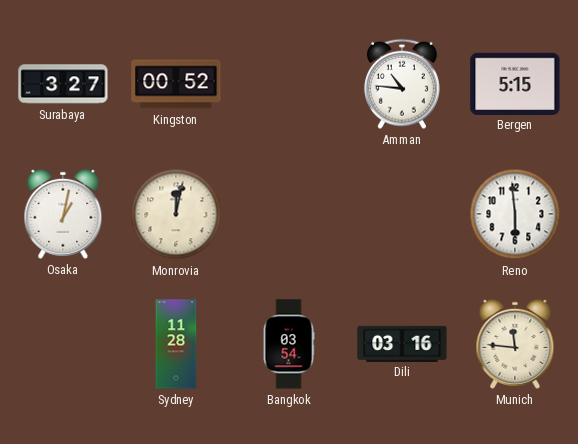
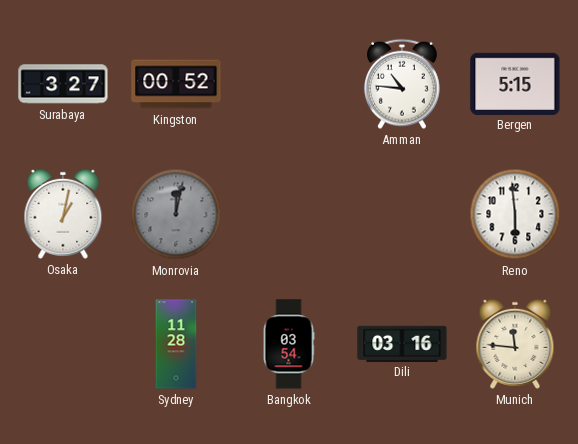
Monrovia dial: cream -> grey (176, 214)
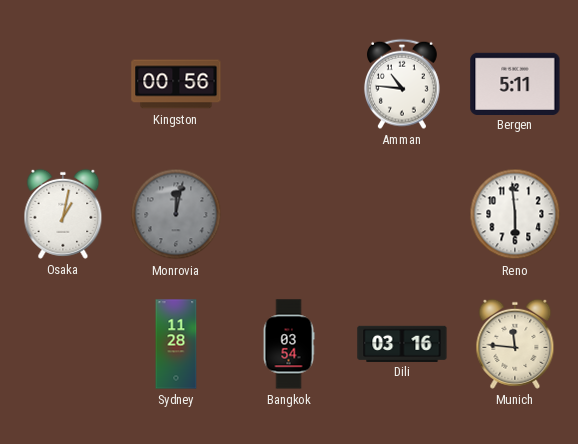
Surabaya: 3:27 -> none (63, 84)
Kingston: 00:52 -> 00:56 (176, 84)
Bergen: 5:15 -> 5:11 (515, 83)
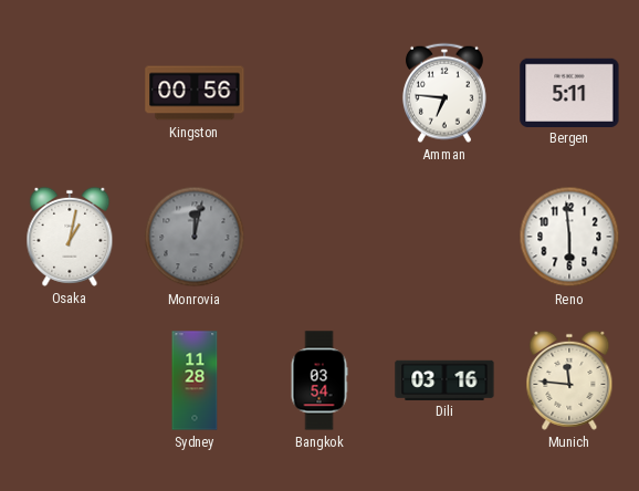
Amman: 10:46 -> 6:46 (444, 93)
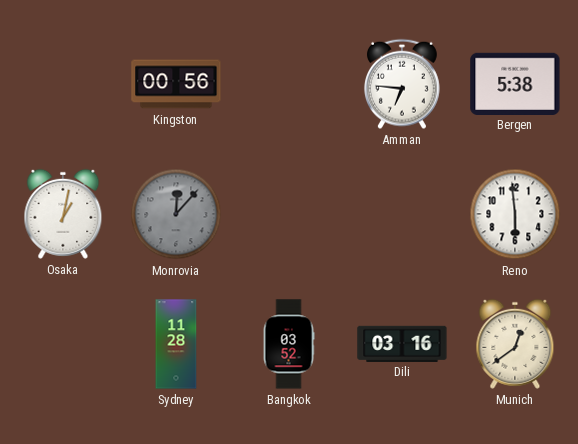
Bergen: 5:11 -> 5:38 (515, 83)
Monrovia: 12:02 -> 12:07 (176, 214)
Bangkok: 03:54 -> 03:52 (289, 344)
Munich: 11:46 -> 12:39 (515, 344)
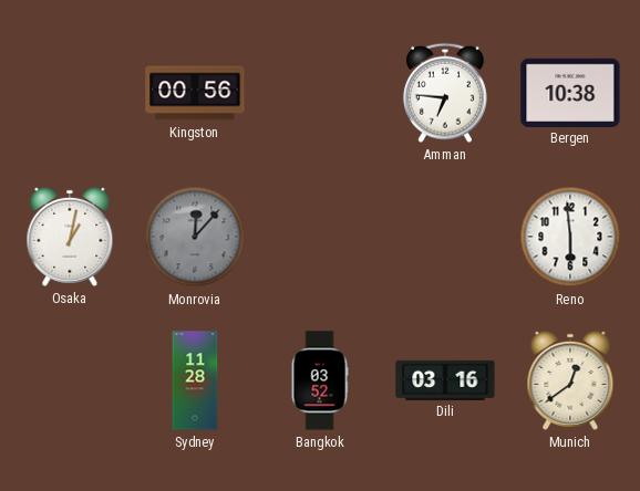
Bergen: 5:38 -> 10:38 (570, 92)
